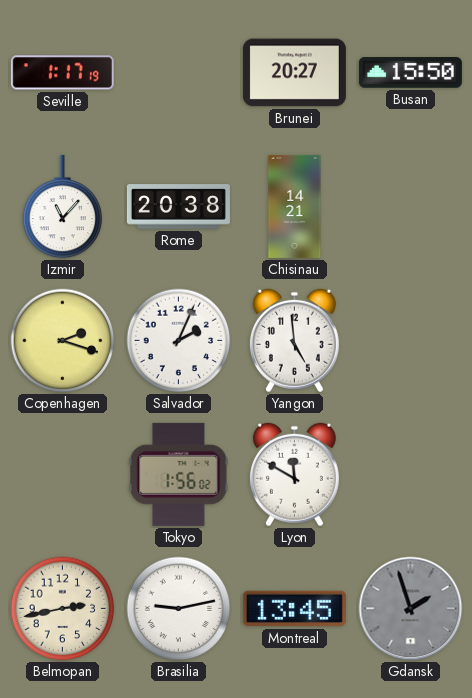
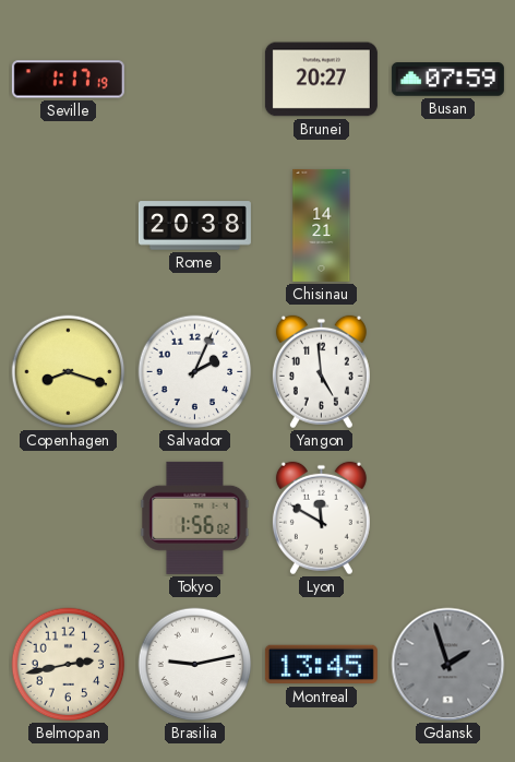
Busan: 15:50 -> 07:59 (447, 80)
Izmir: 11:07 -> none (63, 207)
Copenhagen: 2:18 -> 8:18 (69, 372)
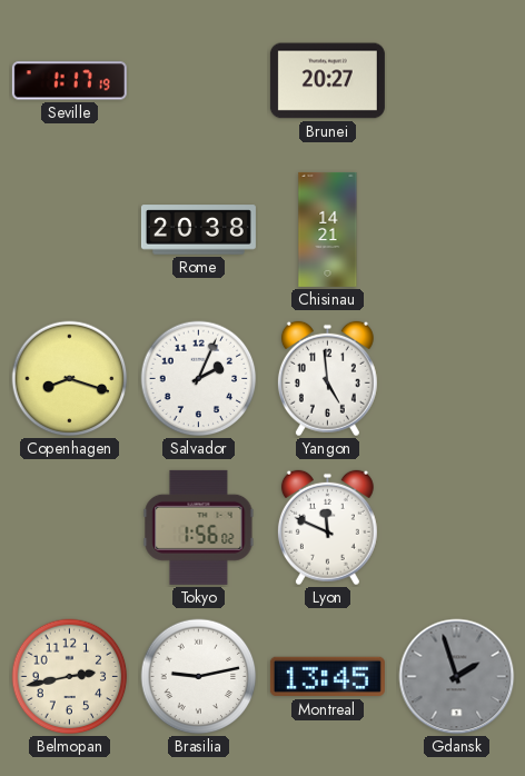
Busan: 07:59 -> none (447, 80)
Lyon: 11:50 -> 11:49 (327, 528)
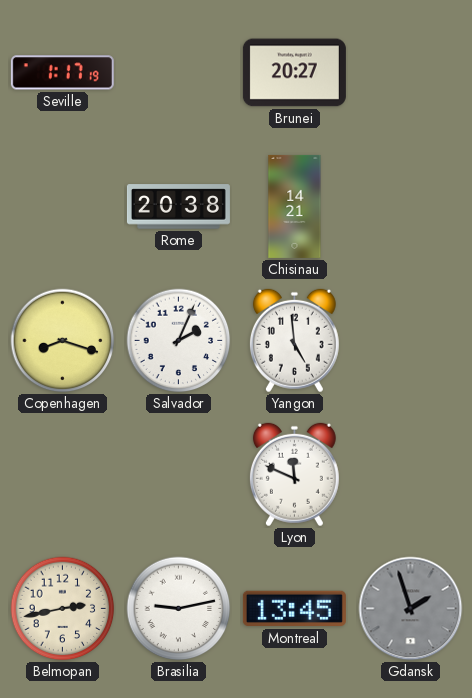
Tokyo: 1:56 -> none (199, 527)
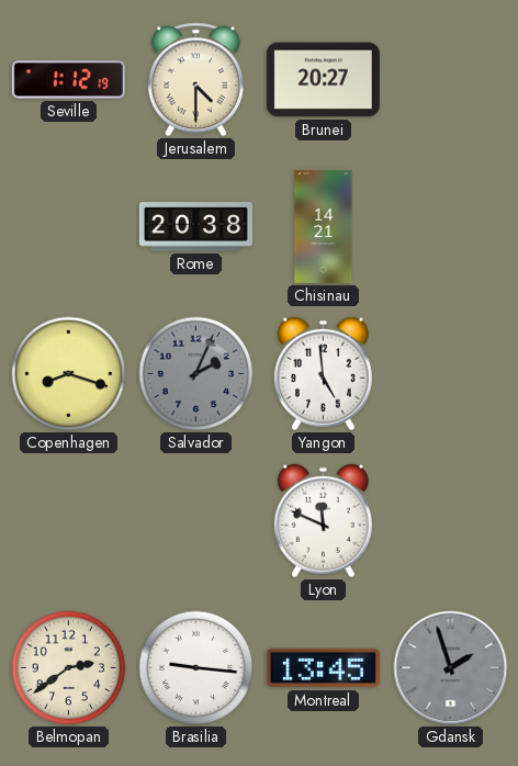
Seville: 1:17 -> 1:12 (68, 80)
Jerusalem: none -> 4:30 (195, 80)
Salvador dial: white -> grey (196, 374)
Belmopan: 2:43 -> 2:39 (69, 668)
Brasilia: 9:13 -> 9:16 (196, 668)
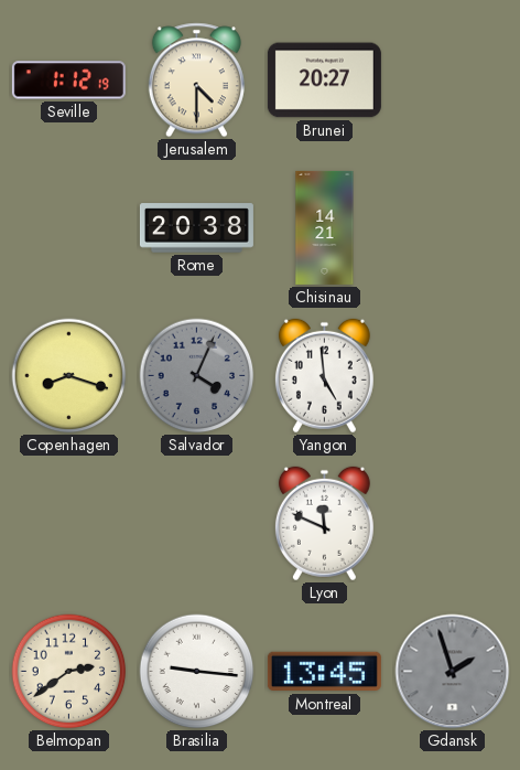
Salvador: 2:04 -> 4:04 (197, 376)
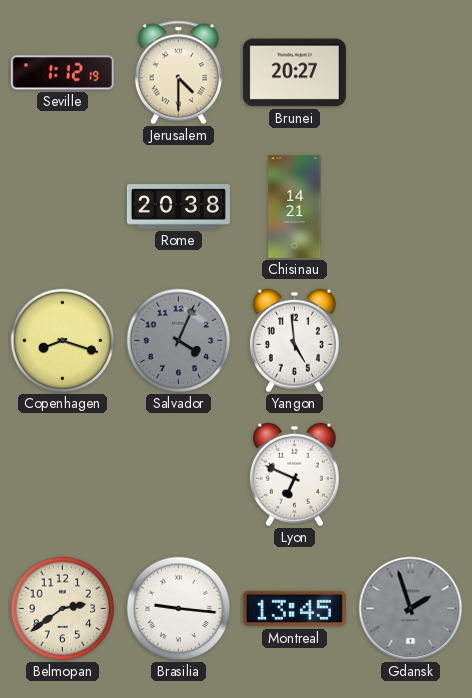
Lyon: 11:49 -> 6:49 (294, 475)
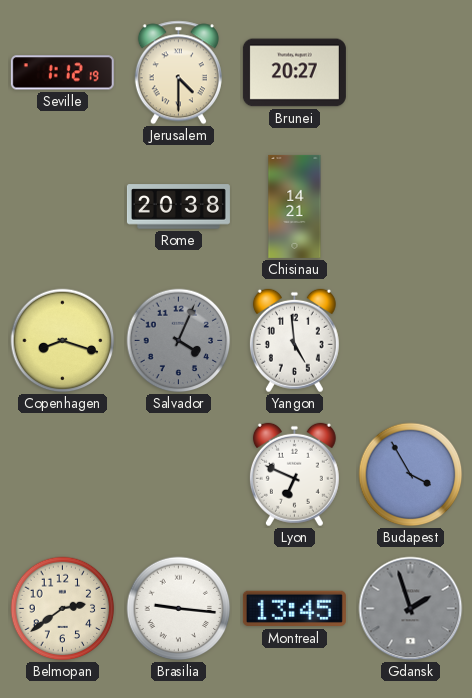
Budapest: none -> 3:55 (411, 475)
